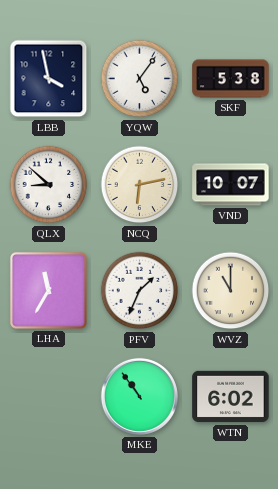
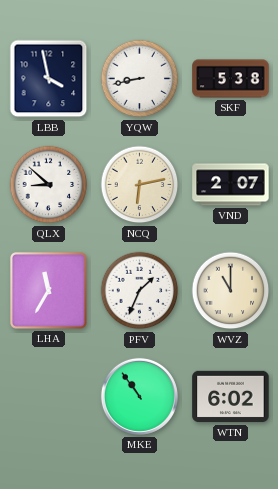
YQW: 5:06 -> 8:43 (140, 79)
VND: 10:07 -> 2:07 (231, 185)
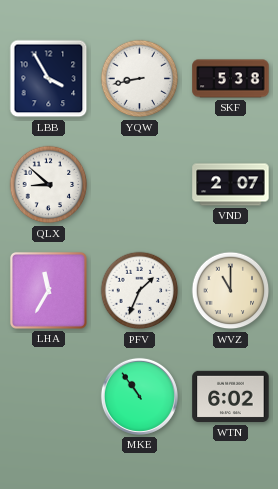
LBB: 3:58 -> 3:55 (49, 79)
NCQ: 6:13 -> none (140, 185)
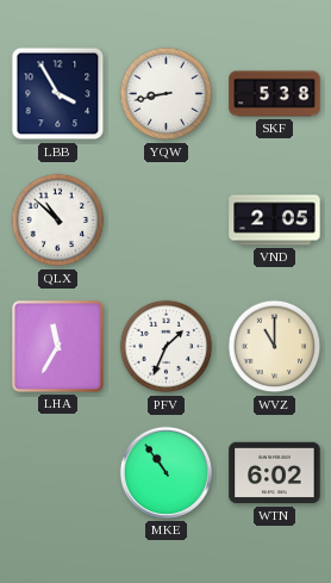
QLX: 8:52 -> 10:52 (58, 221)
VND: 2:07 -> 2:05 (275, 221)
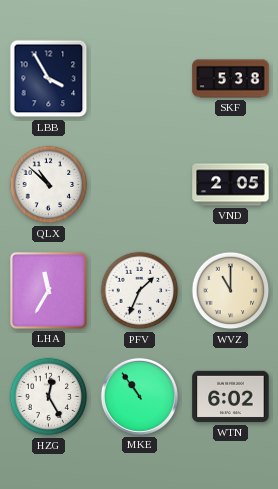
YQW: 8:43 -> none (167, 94)
HZG: none -> 12:25 (49, 397)
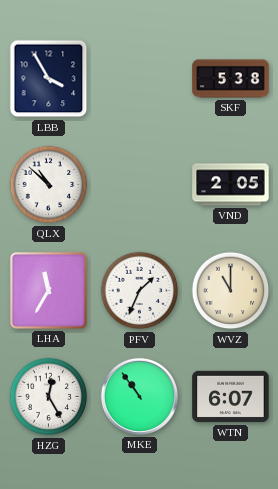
WTN: 6:02 -> 6:07 (231, 397)
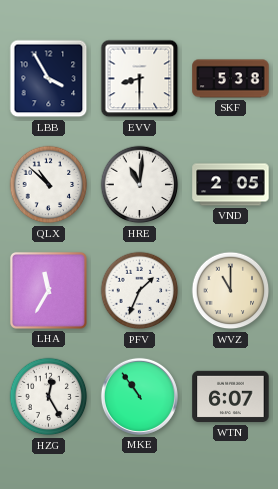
EVV: none -> 8:30 (140, 79)
HRE: none -> 11:01 (140, 185)
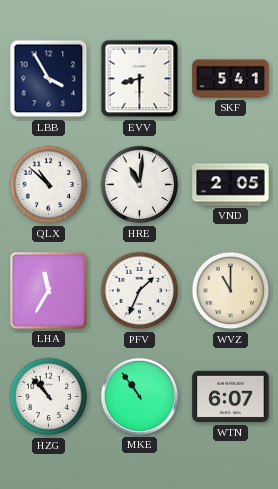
SKF: 5:38 -> 5:41 (231, 79)
HZG: 12:25 -> 10:53 (49, 397)
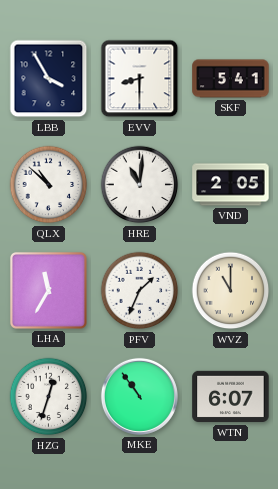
HZG: 10:53 -> 12:33 (49, 397)
